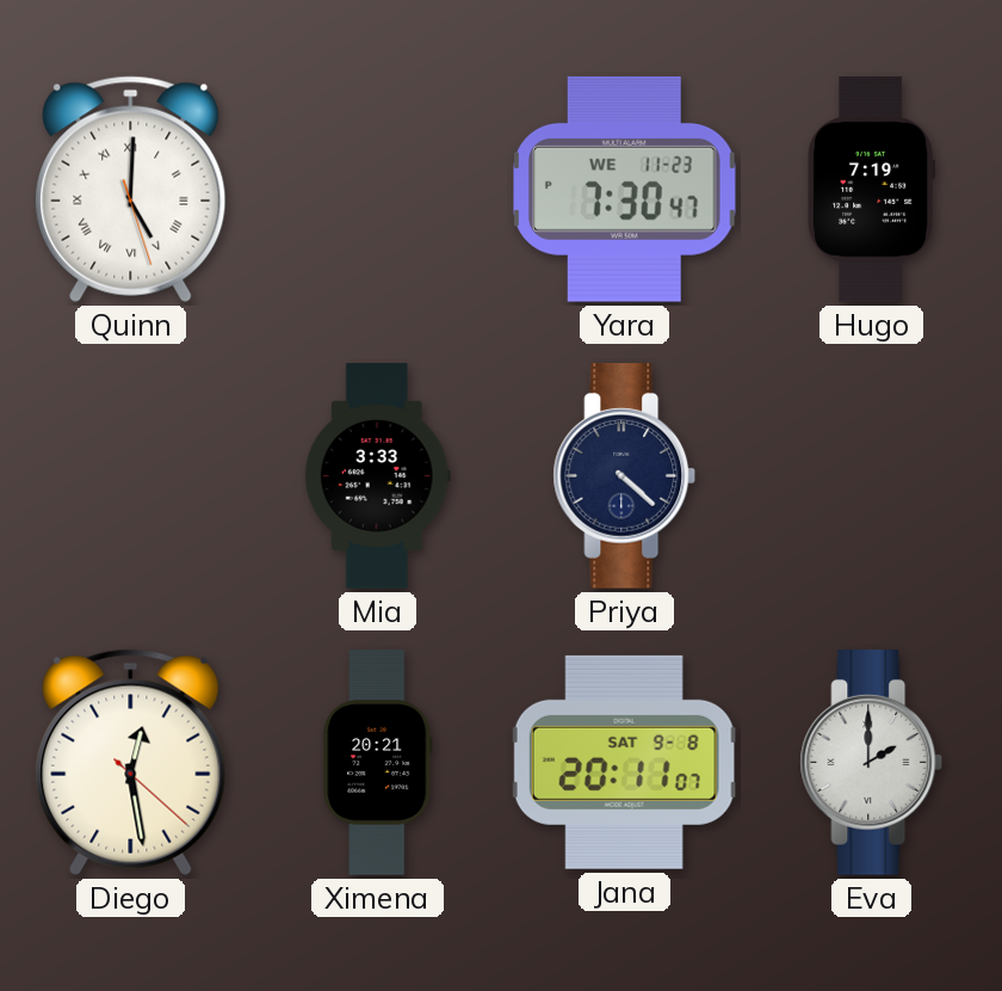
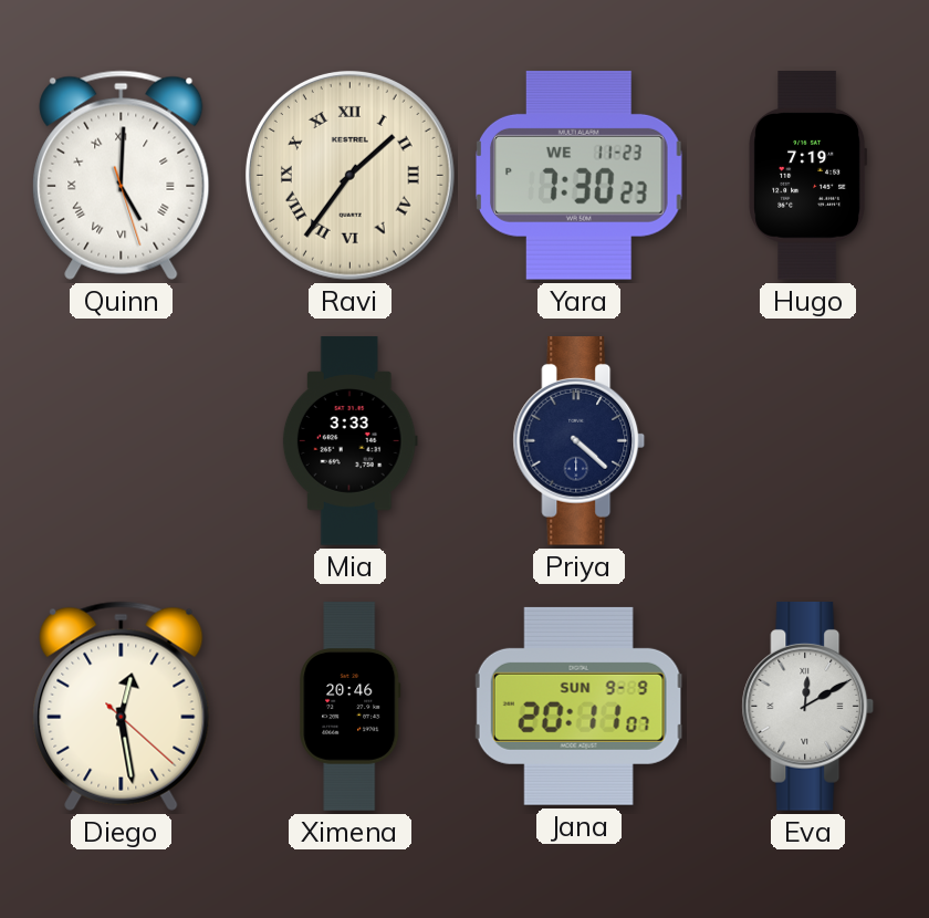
Ravi: none -> 1:36 (349, 175)
Yara: 7:30:47 PM -> 7:30:23 PM (580, 175)
Ximena: 20:21 -> 20:46 (351, 707)
Jana date: SAT 9-8 -> SUN 9-9 (580, 706)
Eva: 2:00 -> 12:10 (808, 707)
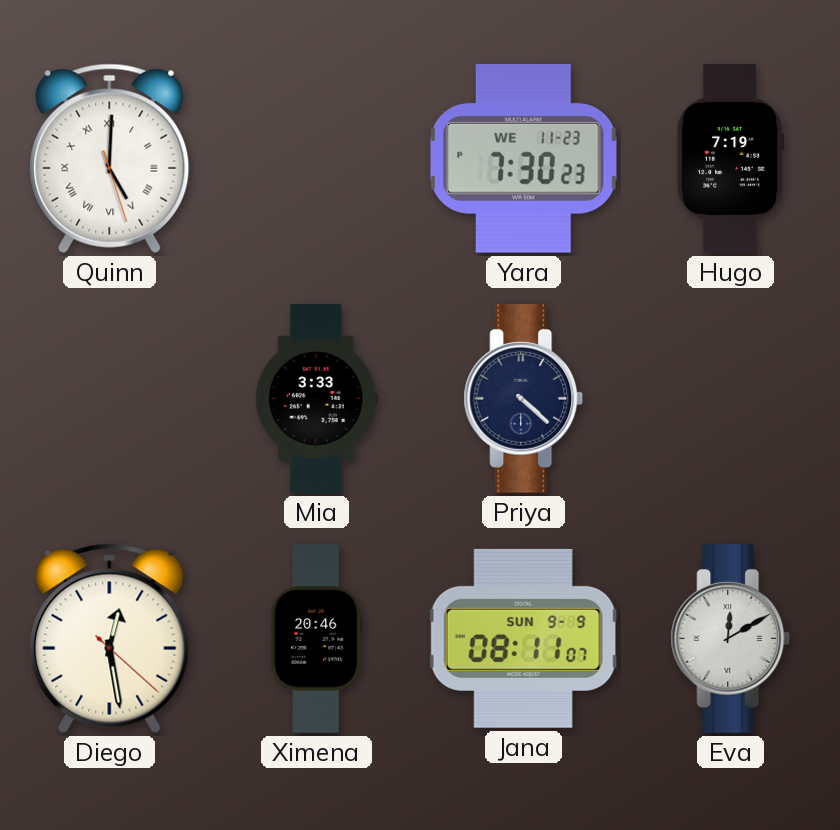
Ravi: 1:36 -> none (349, 175)
Jana: 20:11 -> 08:11 (524, 638)
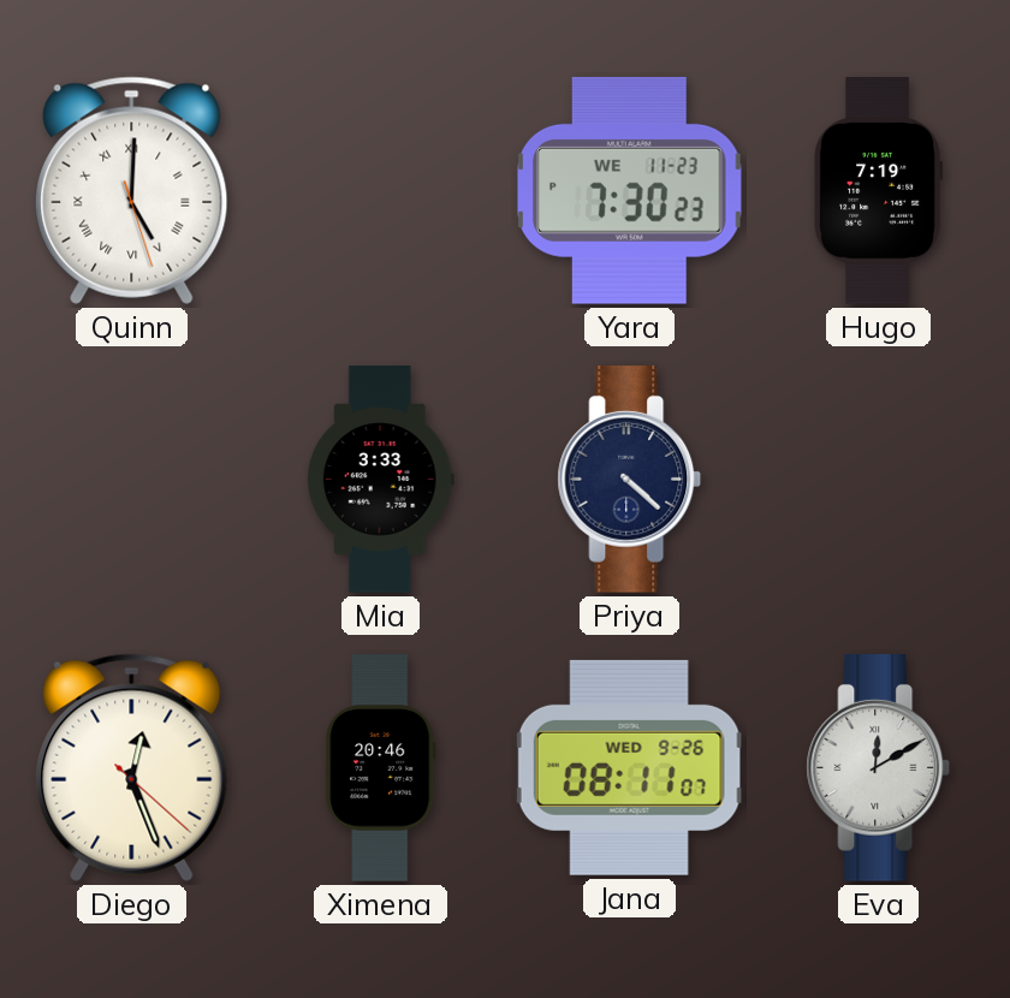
Diego: 12:28 -> 12:26 (132, 767)
Jana date: SUN 9-9 -> WED 9-26 (630, 767)
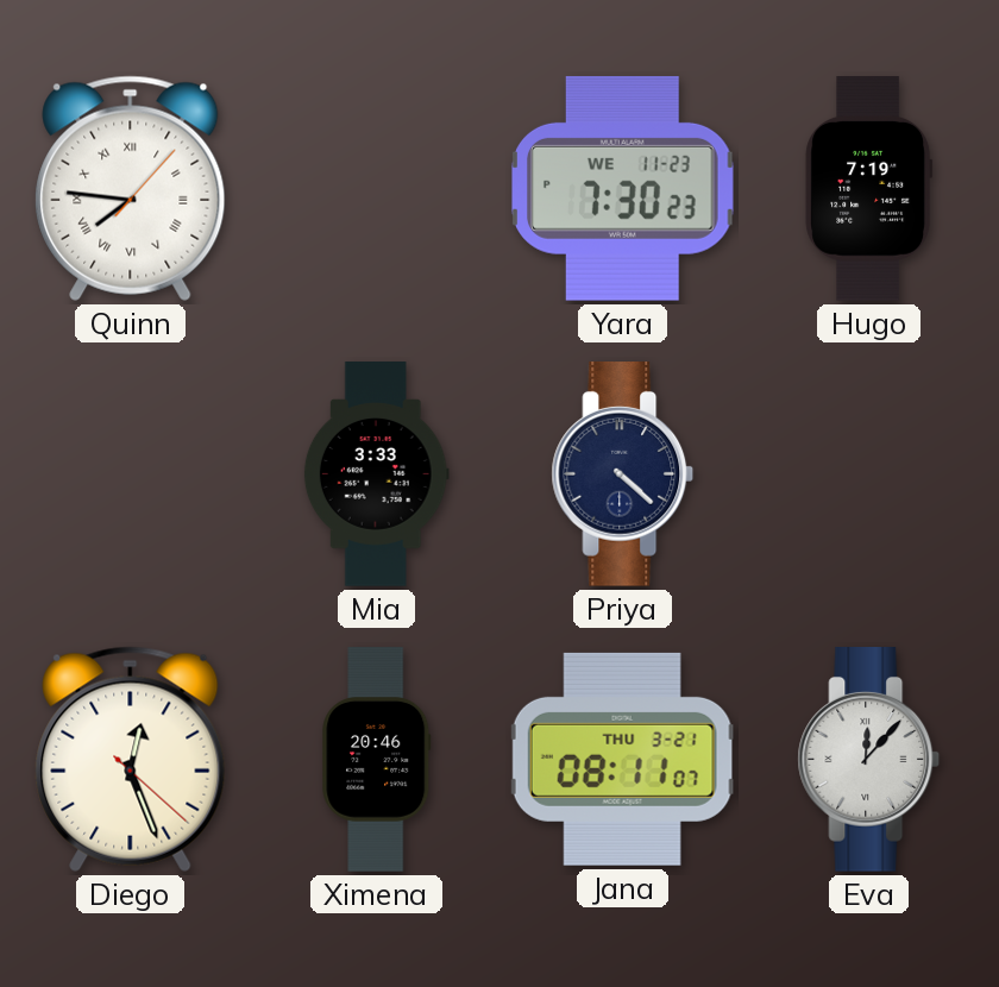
Quinn: 5:00 -> 7:46 (131, 188)
Jana date: WED 9-26 -> THU 3-21 (623, 759)
Eva: 12:10 -> 12:07 (869, 760)
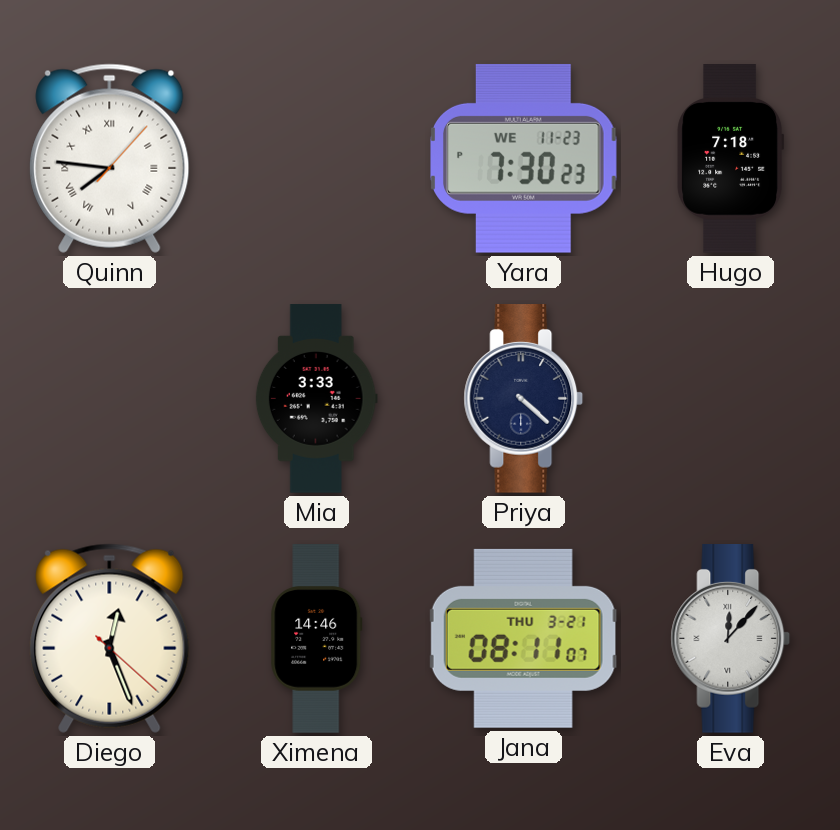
Hugo: 7:19 -> 7:18 (731, 159)
Ximena: 20:46 -> 14:46 (317, 639)
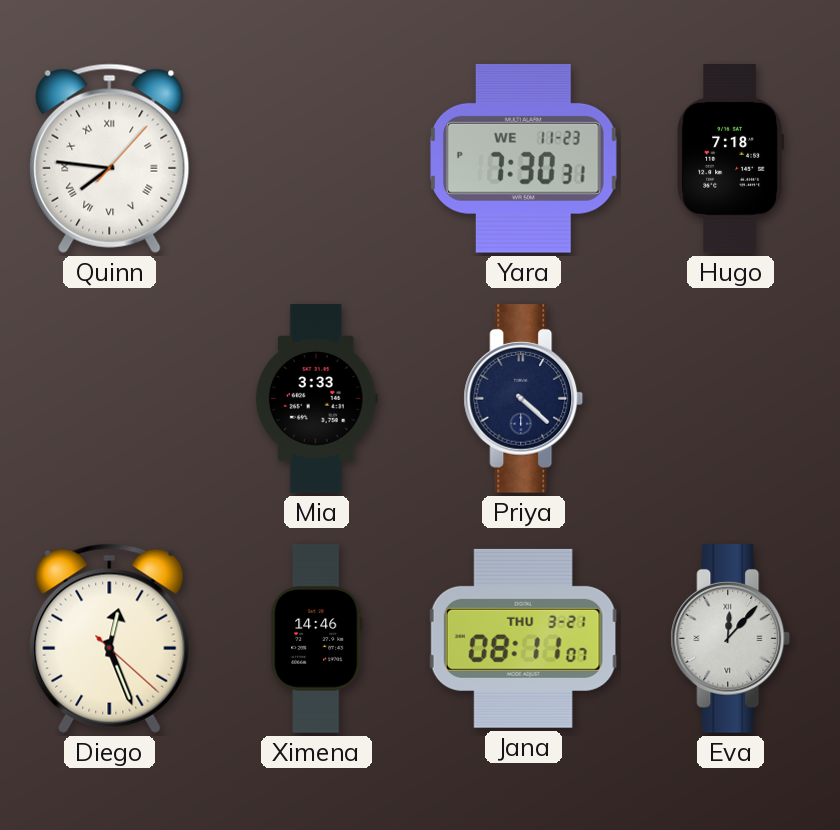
Yara: 7:30:23 PM -> 7:30:31 PM (524, 158)
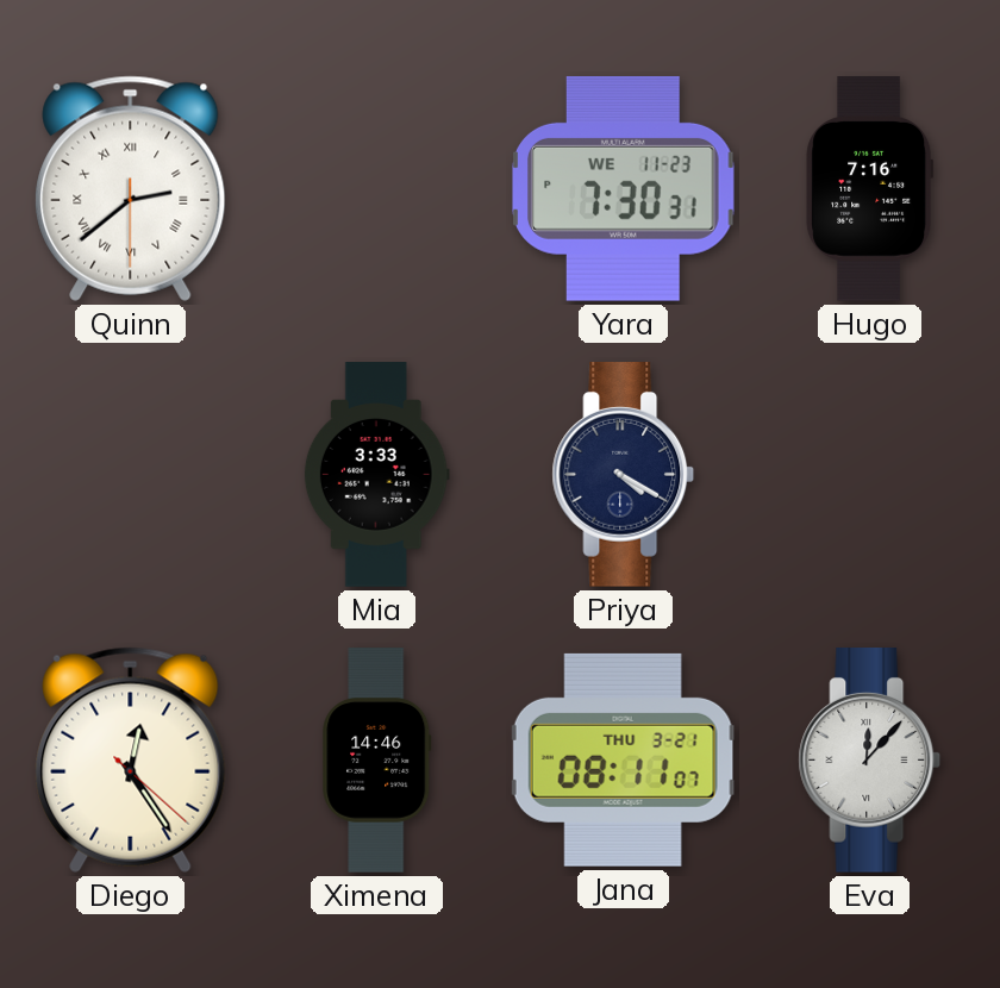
Quinn: 7:46 -> 2:38 (131, 188)
Hugo: 7:18 -> 7:16 (870, 189)
Priya: 4:22 -> 4:20 (624, 475)
Diego: 12:26 -> 12:24 (131, 759)
